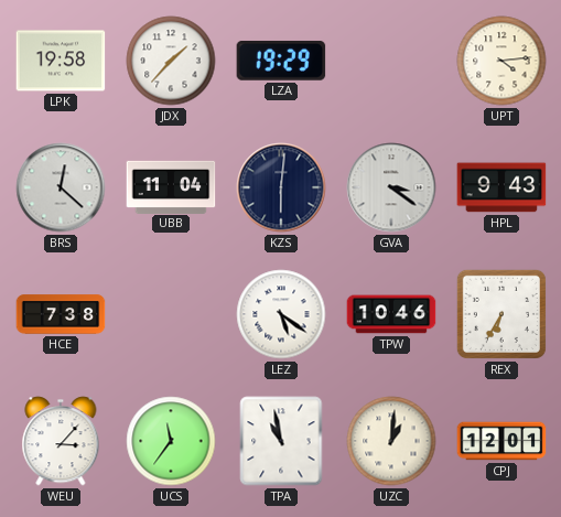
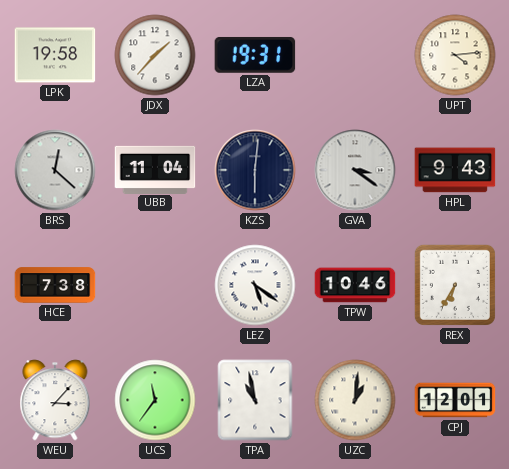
LZA: 19:29 -> 19:31 (255, 55)
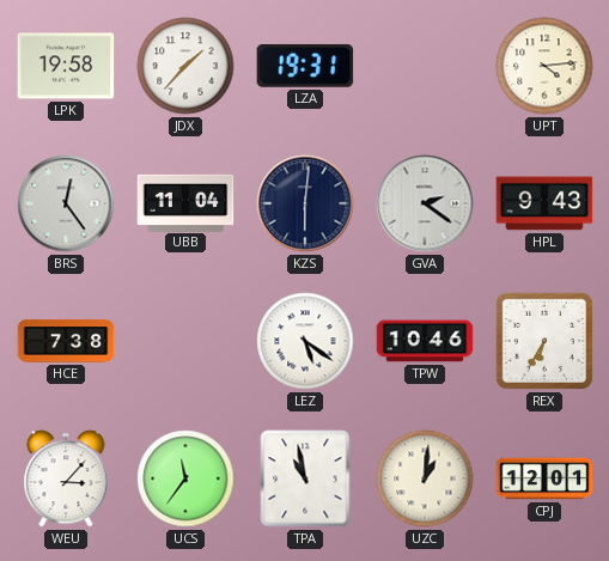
BRS: 12:22 -> 12:24 (66, 203)
GVA: 3:21 -> 2:21 (425, 203)
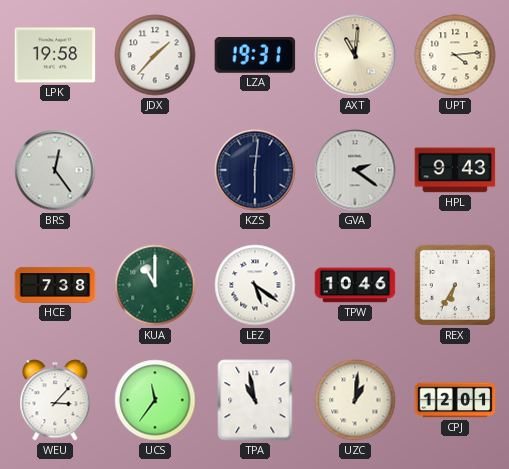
AXT: none -> 11:01 (355, 55)
UBB: 11:04 -> none (185, 202)
KUA: none -> 11:00 (155, 285)
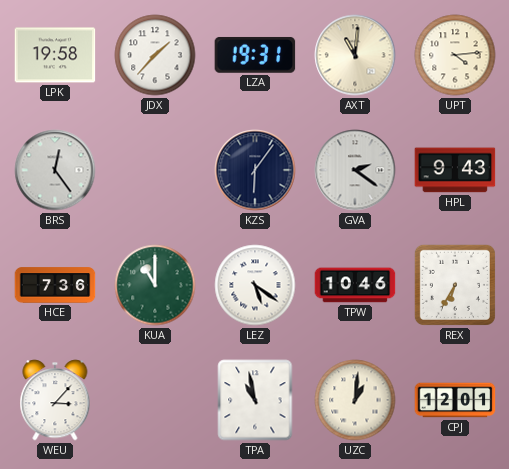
KZS: 6:01 -> 6:06 (255, 170)
HCE: 7:38 -> 7:36 (55, 285)
UCS: 11:36 -> none (155, 400)
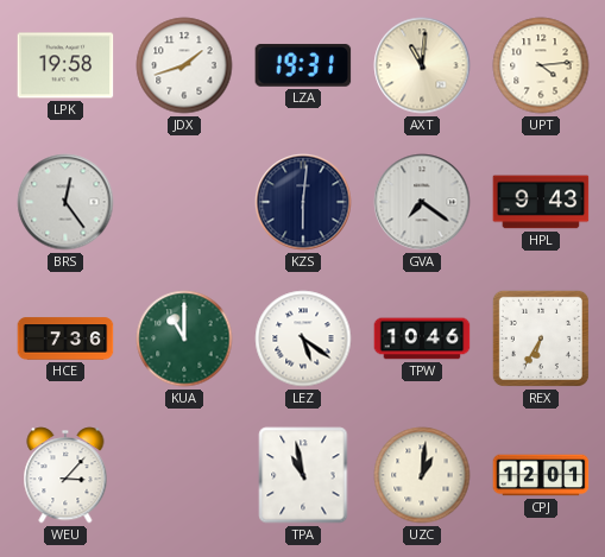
JDX: 1:37 -> 1:42 (184, 65)
KZS: 6:06 -> 6:01 (303, 202)
GVA: 2:21 -> 7:21 (422, 202)
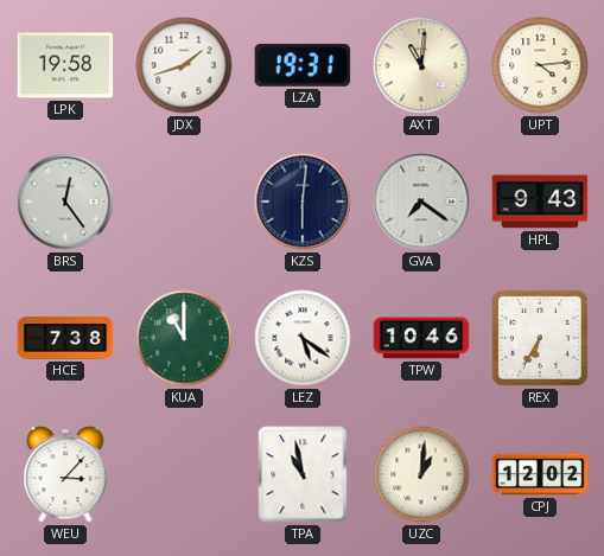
HCE: 7:36 -> 7:38 (65, 338)
CPJ: 12:01 -> 12:02 (540, 474)
